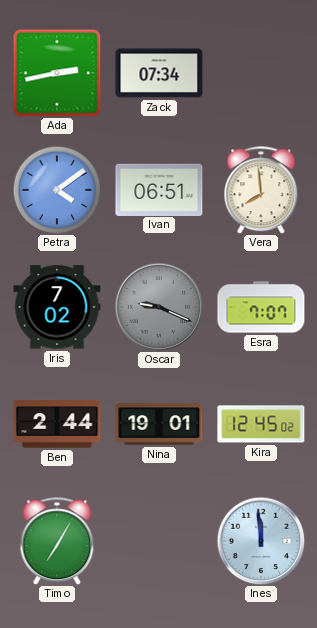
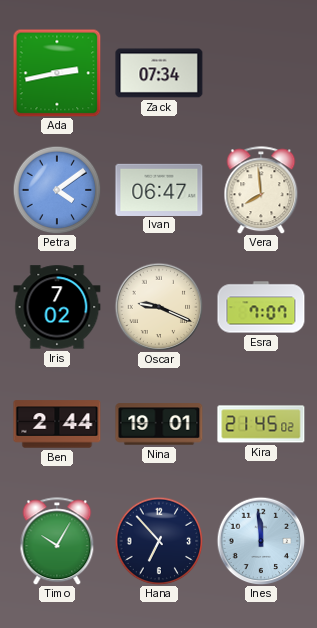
Ivan: 06:51 -> 06:47 (159, 189)
Oscar dial: grey -> cream (159, 307)
Kira: 12:45 -> 21:45 (261, 424)
Timo: 7:05 -> 10:05 (57, 541)
Hana: none -> 6:53 (159, 541)
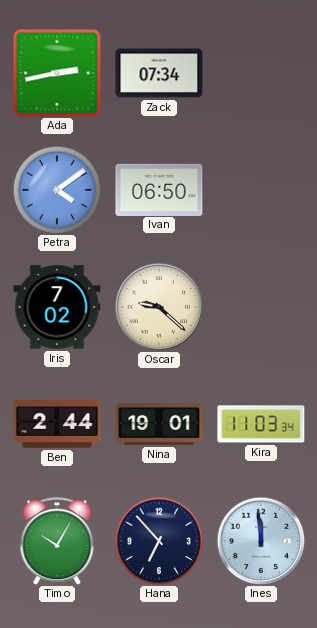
Ivan: 06:47 -> 06:50 (159, 189)
Vera: 7:59 -> none (261, 190)
Oscar: 9:19 -> 9:22 (159, 307)
Esra: 7:07 -> none (261, 307)
Kira: 21:45 -> 11:03 (261, 424)
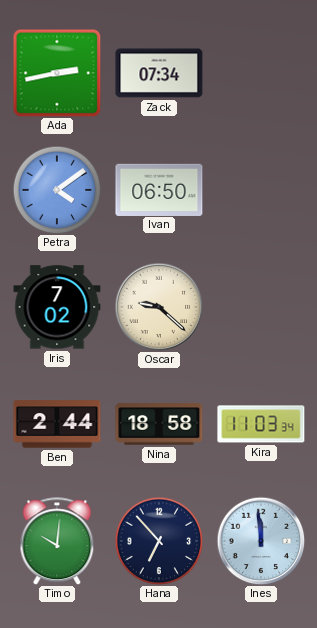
Nina: 19:01 -> 18:58 (159, 424)
Timo: 10:05 -> 10:01 (57, 541)
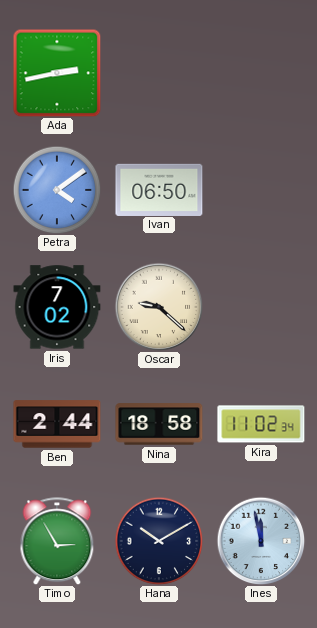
Zack: 07:34 -> none (159, 73)
Kira: 11:03 -> 11:02 (261, 424)
Timo: 10:01 -> 2:55 (57, 541)
Hana: 6:53 -> 10:10 (159, 541)
Ines: 11:59 -> 11:58 (261, 541)
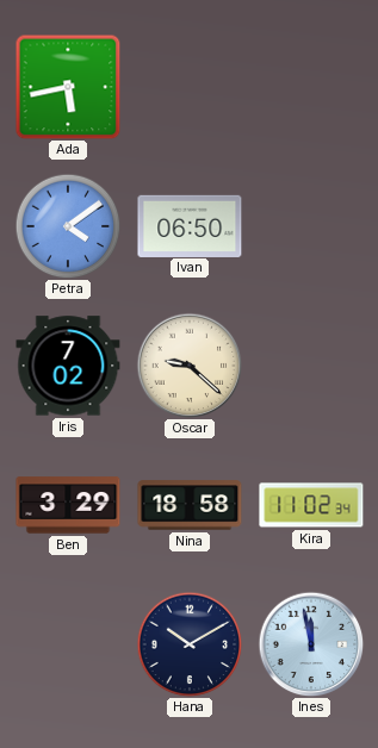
Ada: 2:43 -> 5:43 (68, 87)
Ben: 2:44 -> 3:29 (68, 505)
Timo: 2:55 -> none (57, 541)
